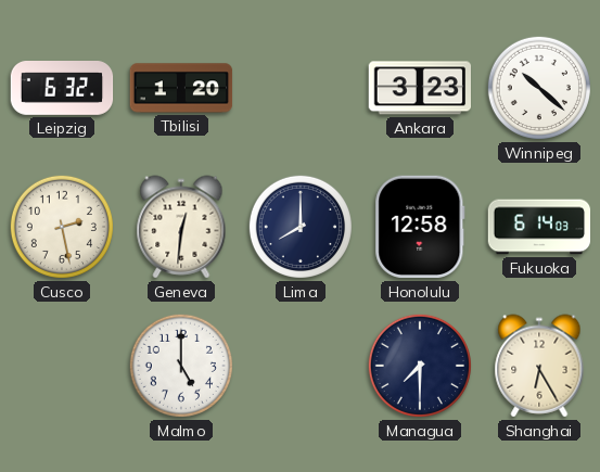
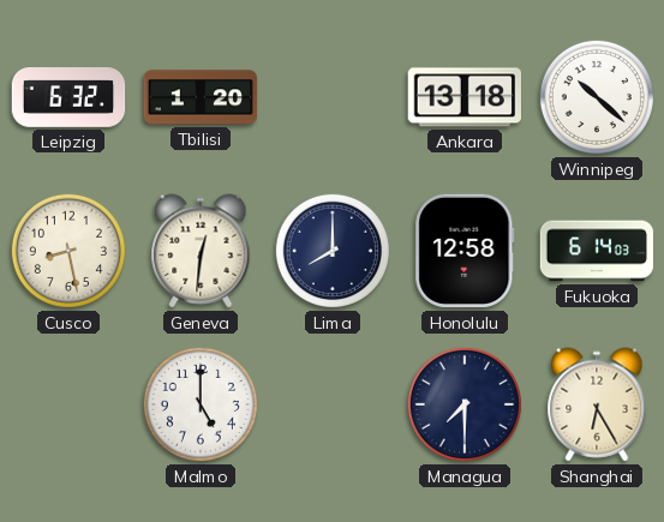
Ankara: 3:23 -> 13:18 (463, 97)
Cusco: 2:28 -> 8:28 (68, 251)
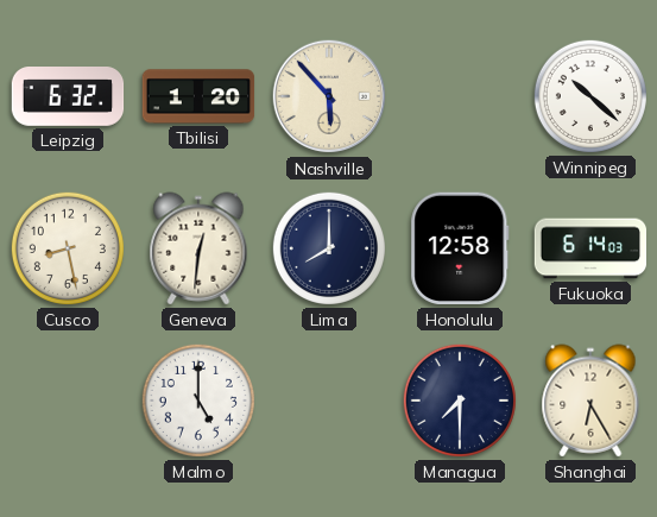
Nashville: none -> 5:53 (329, 96)
Ankara: 13:18 -> none (463, 97)
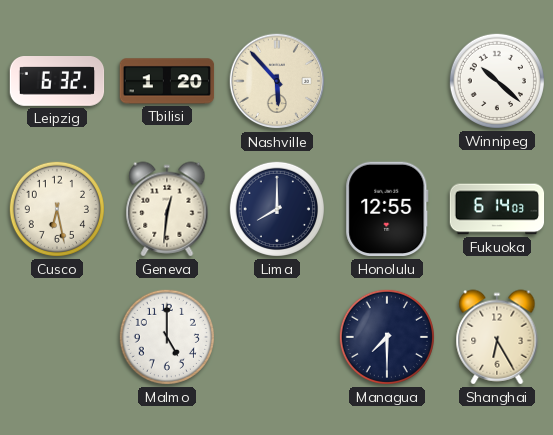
Cusco: 8:28 -> 6:28 (57, 209)
Honolulu: 12:58 -> 12:55 (387, 209)
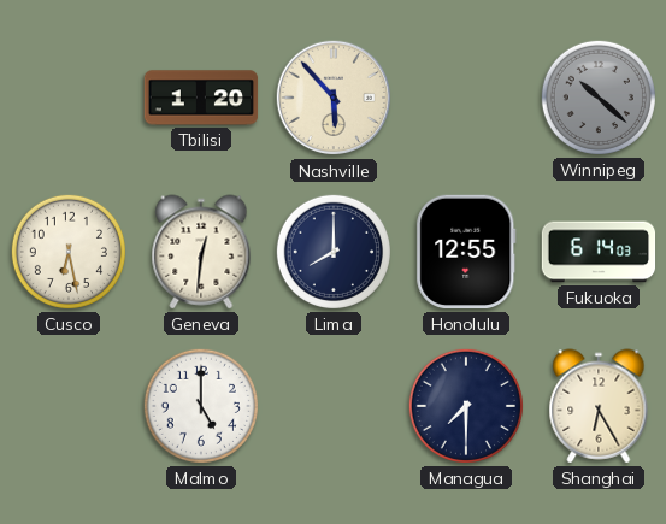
Leipzig: 6:32 -> none (57, 82)
Winnipeg dial: white -> grey (599, 98)
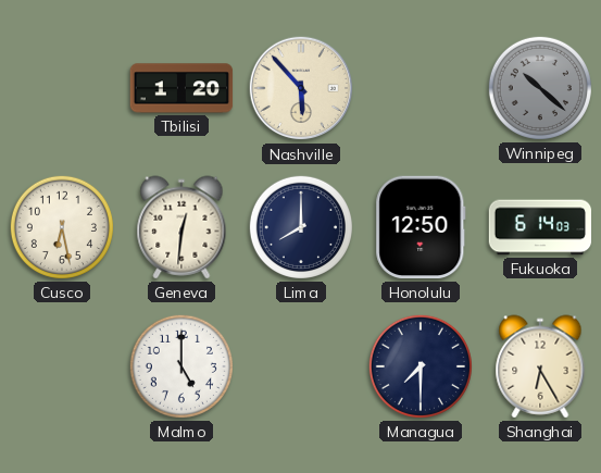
Honolulu: 12:55 -> 12:50 (421, 227)
